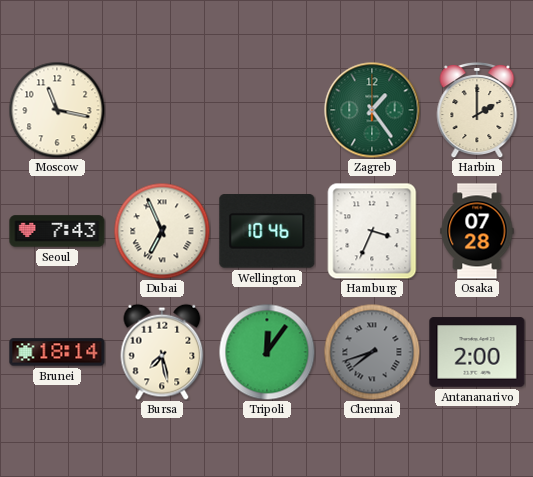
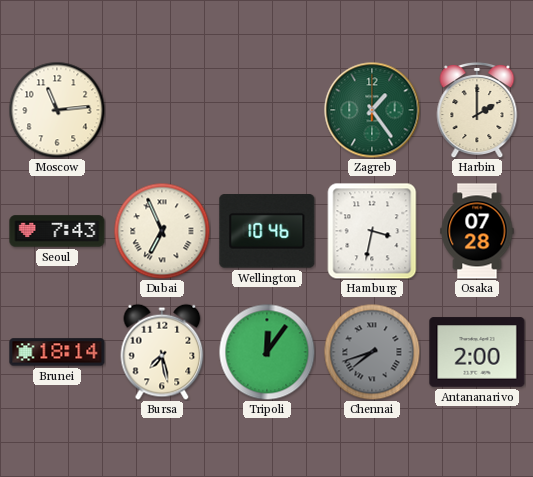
Moscow: 11:17 -> 11:14 (57, 110)
Hamburg: 3:34 -> 3:32 (372, 231)
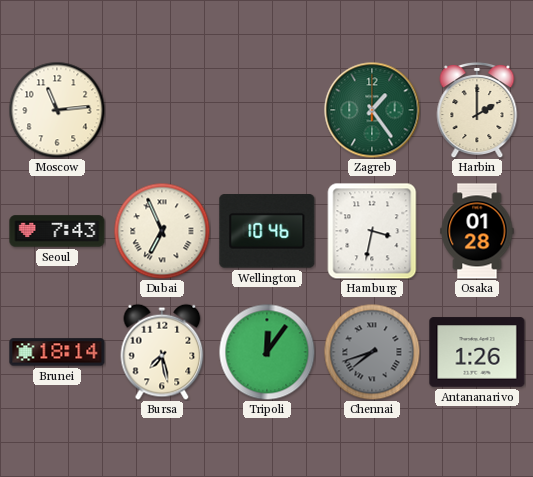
Osaka: 07:28 -> 01:28 (477, 231)
Antananarivo: 2:00 -> 1:26 (477, 352)
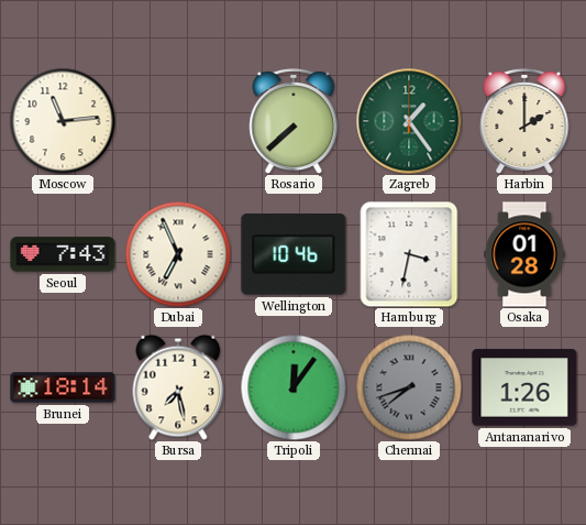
Rosario: none -> 7:38 (294, 121)
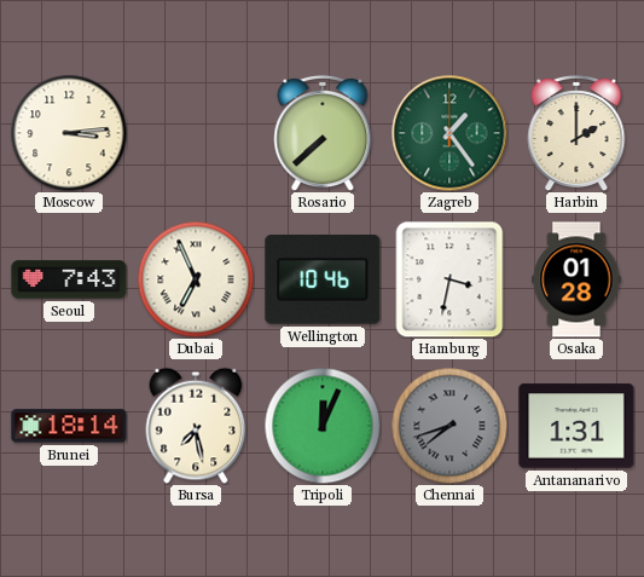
Moscow: 11:14 -> 3:14 (69, 133)
Tripoli: 12:06 -> 12:04 (323, 426)
Antananarivo: 1:26 -> 1:31 (576, 426)
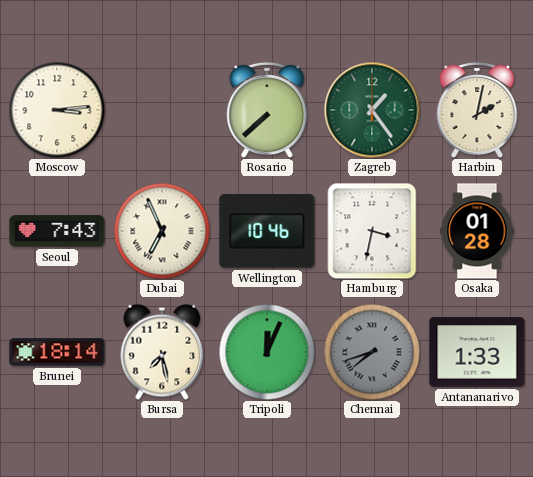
Harbin: 2:00 -> 2:02 (477, 110)
Antananarivo: 1:31 -> 1:33 (477, 352)
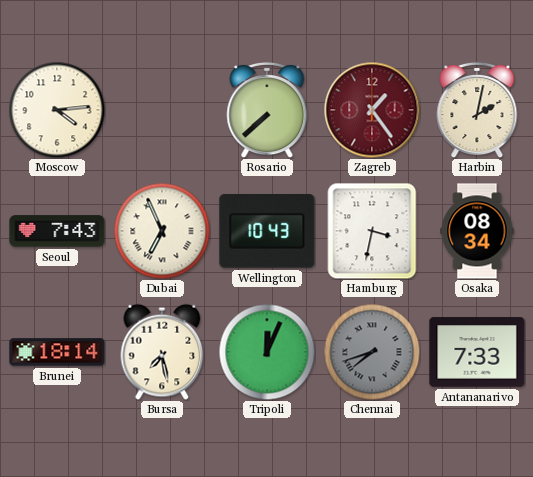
Moscow: 3:14 -> 4:14 (57, 110)
Zagreb dial: green -> burgundy (372, 110)
Wellington: 10:46 -> 10:43 (267, 232)
Osaka: 01:28 -> 08:34 (477, 231)
Antananarivo: 1:33 -> 7:33 (477, 352)
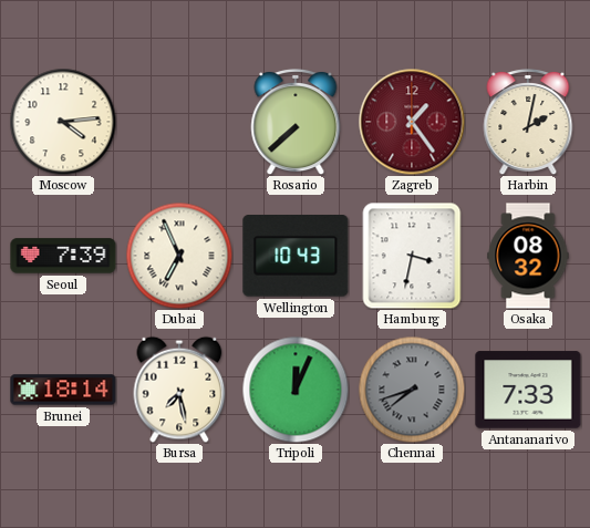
Seoul: 7:43 -> 7:39 (63, 256)
Osaka: 08:34 -> 08:32 (528, 256)
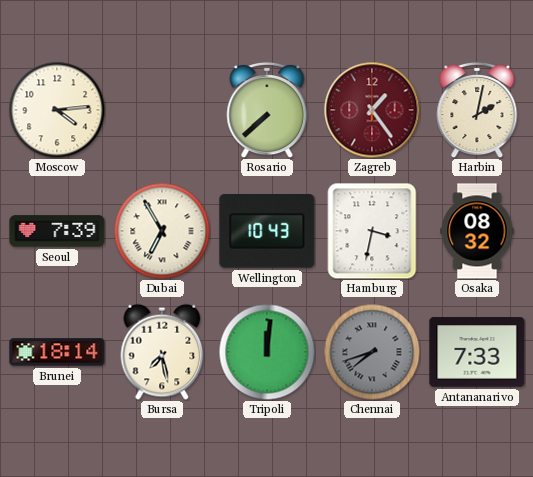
Dubai: 6:56 -> 6:55 (162, 231)
Tripoli: 12:04 -> 12:01 (267, 352)
